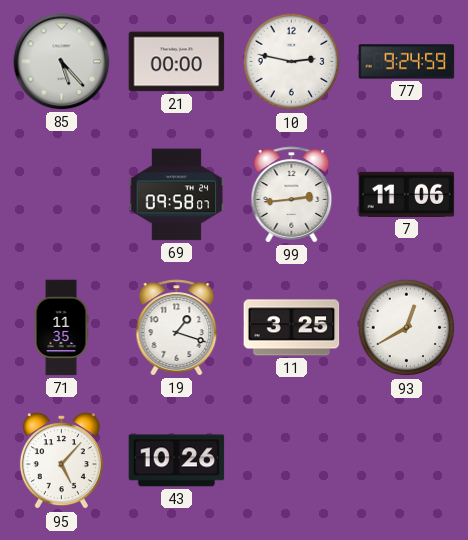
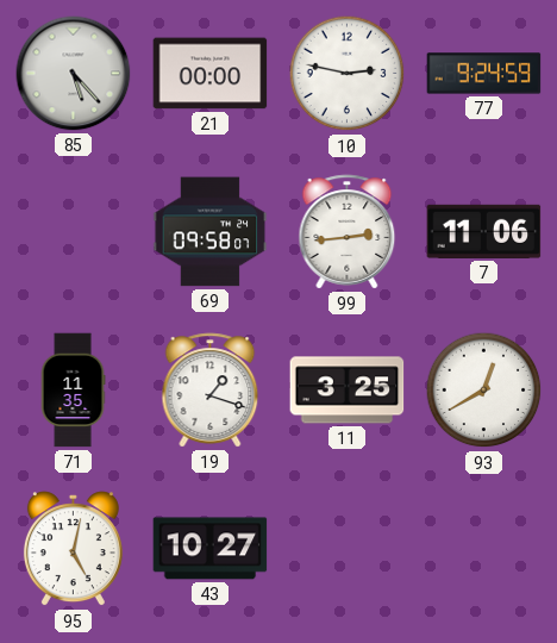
95: 5:07 -> 5:02 (73, 549)
43: 10:26 -> 10:27 (211, 549)
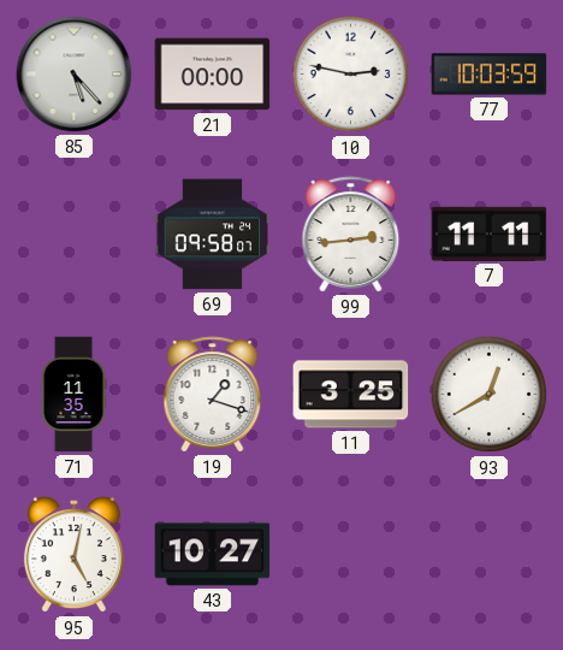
77: 9:24 -> 10:03 (490, 75)
7: 11:06 -> 11:11 (490, 234)
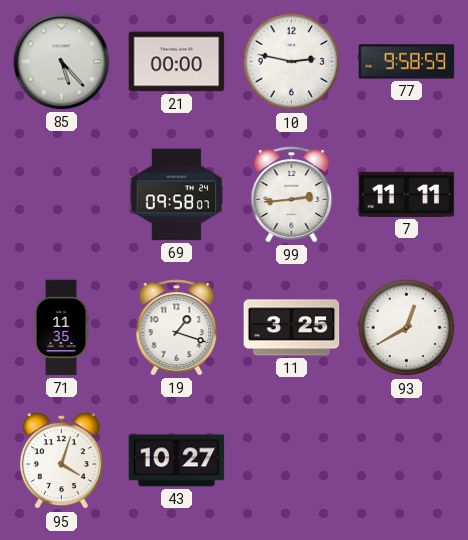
77: 10:03 -> 9:58 (407, 62)
95: 5:02 -> 4:03 (61, 461)
